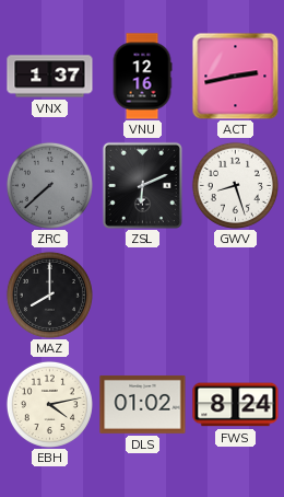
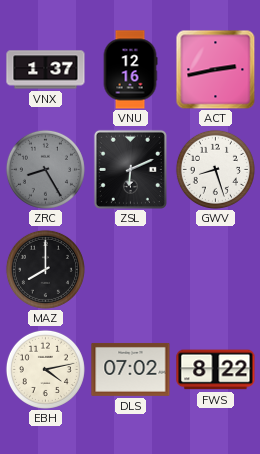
ZRC: 7:38 -> 8:25 (45, 169)
DLS: 01:02 -> 07:02 (131, 369)
FWS: 8:24 -> 8:22 (216, 370)
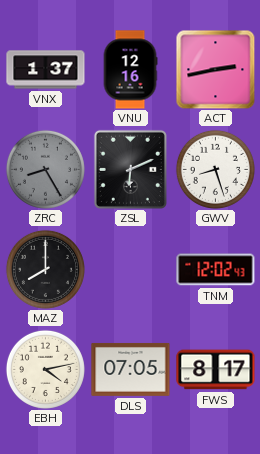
TNM: none -> 12:02 (216, 270)
DLS: 07:02 -> 07:05 (131, 369)
FWS: 8:22 -> 8:17 (216, 370)
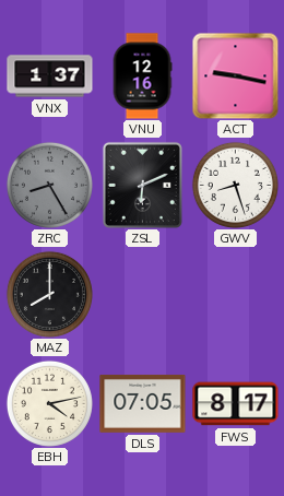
ACT: 2:43 -> 9:17 (235, 75)
TNM: 12:02 -> none (216, 270)
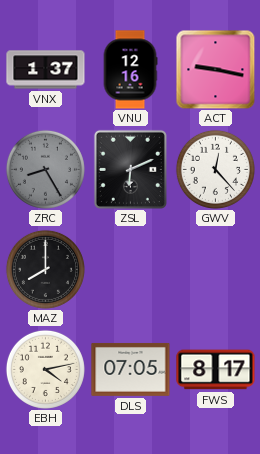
GWV: 8:27 -> 12:23 (215, 169)
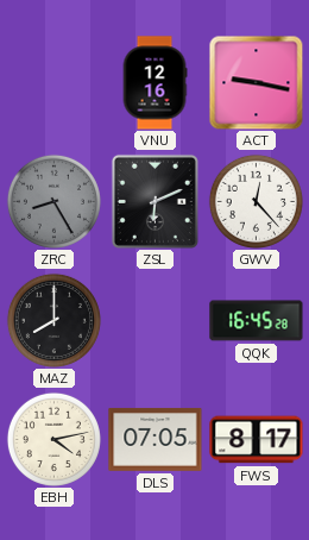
VNX: 1:37 -> none (46, 70)
QQK: none -> 16:45 (257, 321)
